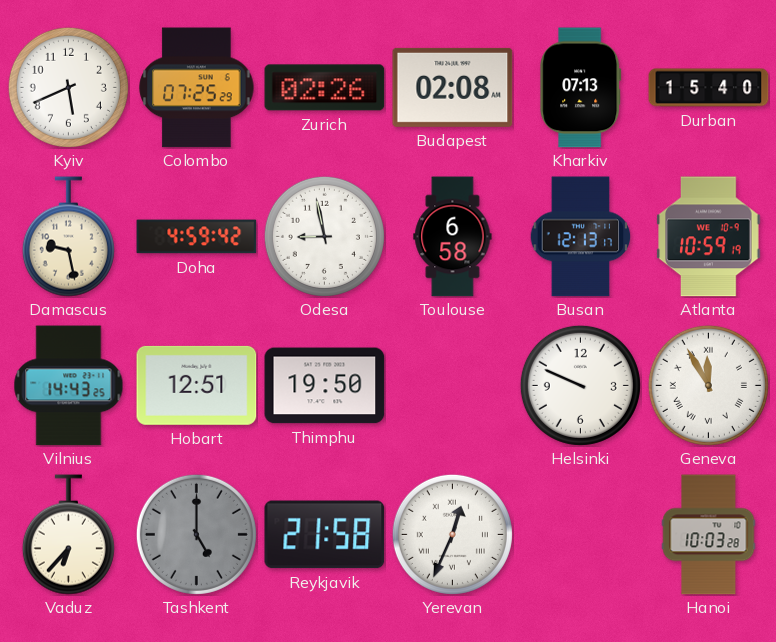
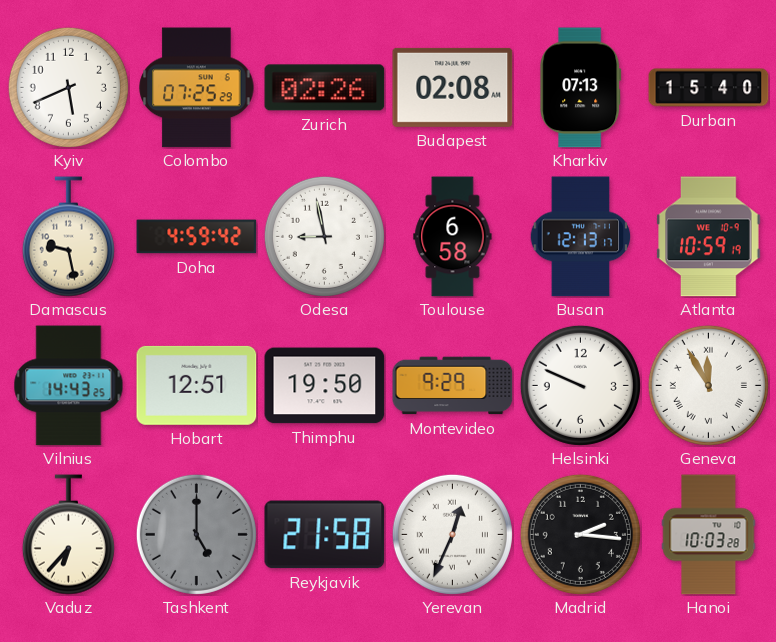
Montevideo: none -> 9:29 (453, 386)
Madrid: none -> 2:16 (580, 534)
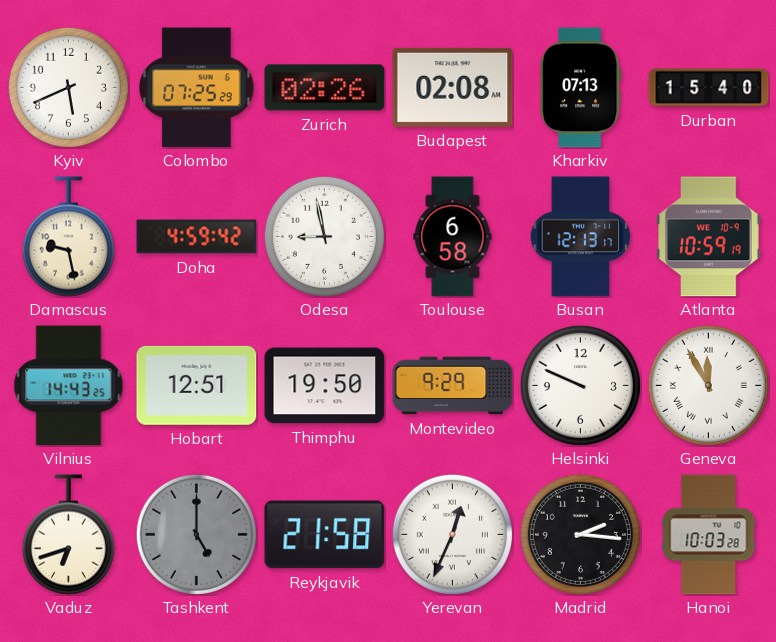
Vaduz: 6:37 -> 6:42 (68, 535)
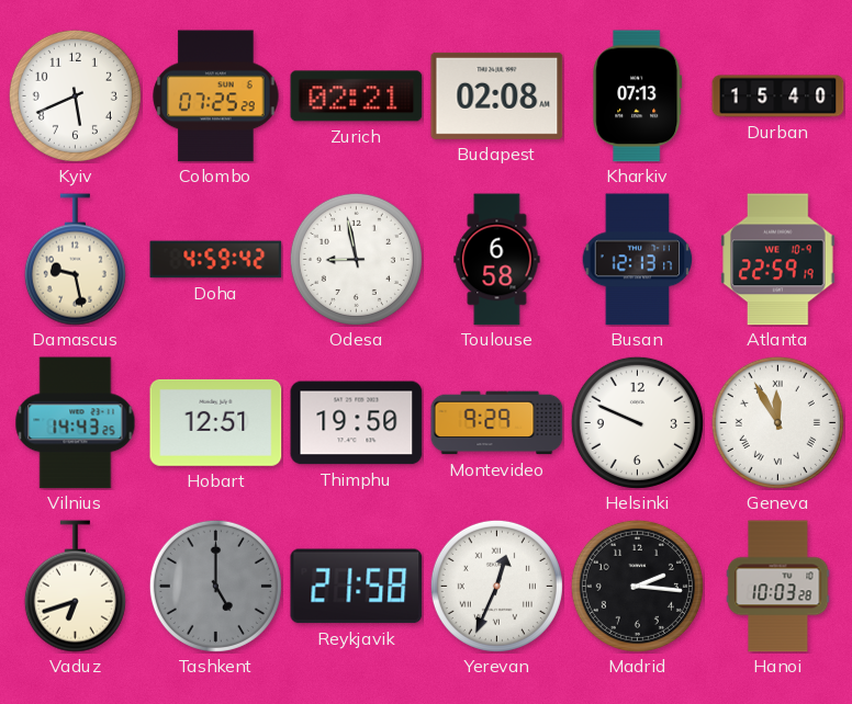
Zurich: 02:26 -> 02:21 (357, 96)
Atlanta: 10:59 -> 22:59 (778, 260)
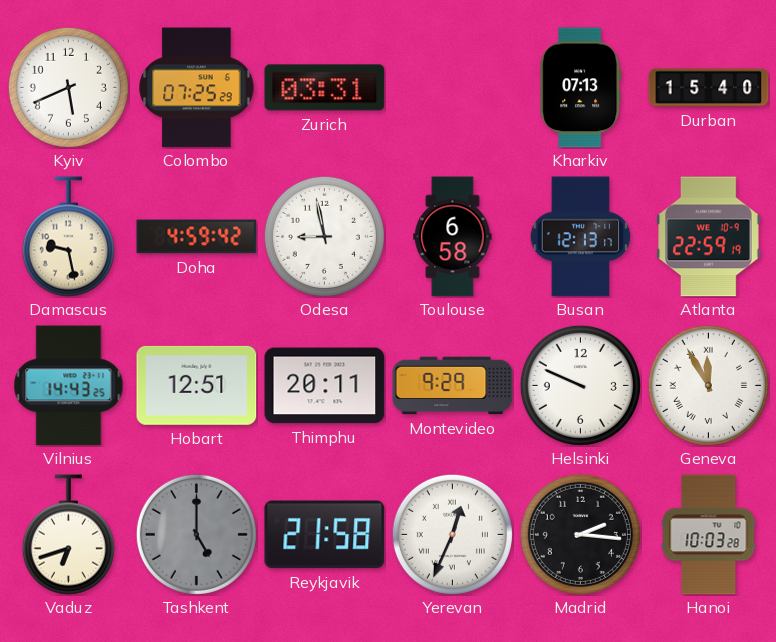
Zurich: 02:21 -> 03:31 (325, 88)
Budapest: 02:08 -> none (497, 95)
Thimphu: 19:50 -> 20:11 (325, 386)
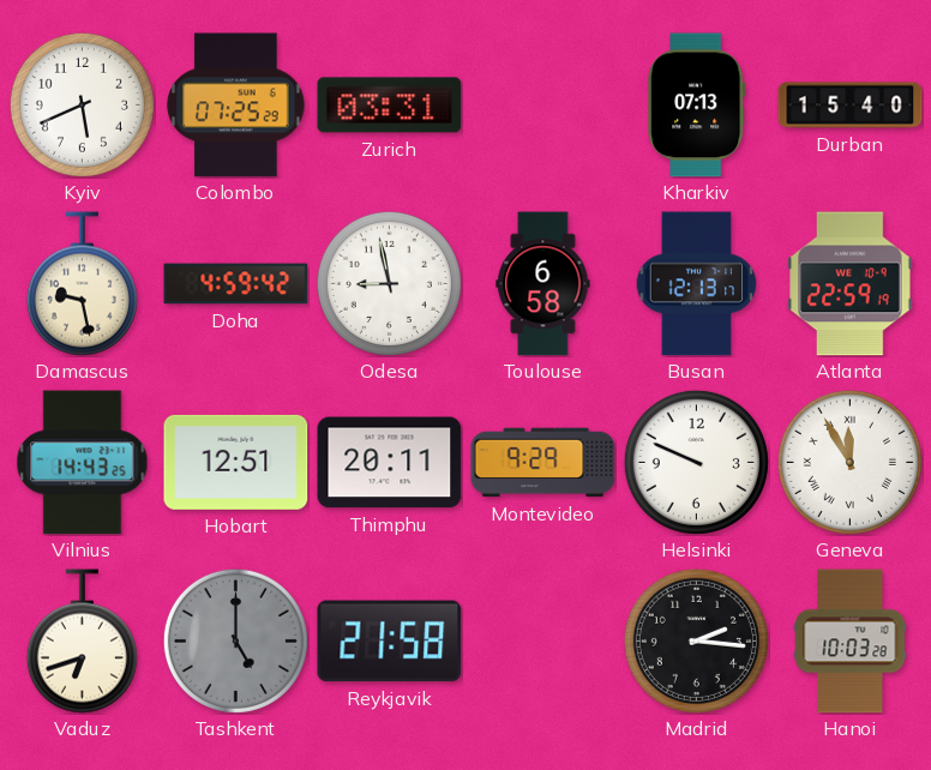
Yerevan: 12:34 -> none (452, 534)
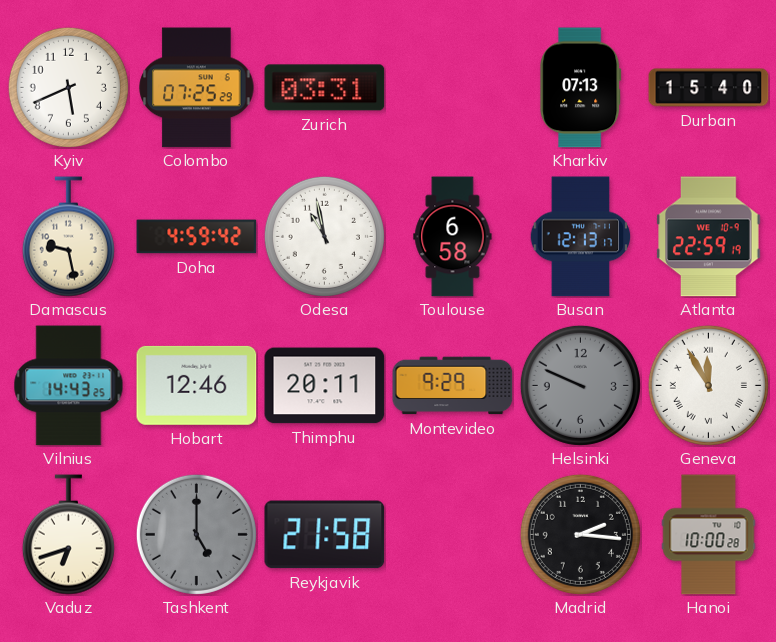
Odesa: 8:58 -> 10:58 (324, 236)
Hobart: 12:51 -> 12:46 (197, 385)
Helsinki dial: white -> grey (580, 385)
Hanoi: 10:03 -> 10:00 (709, 535)
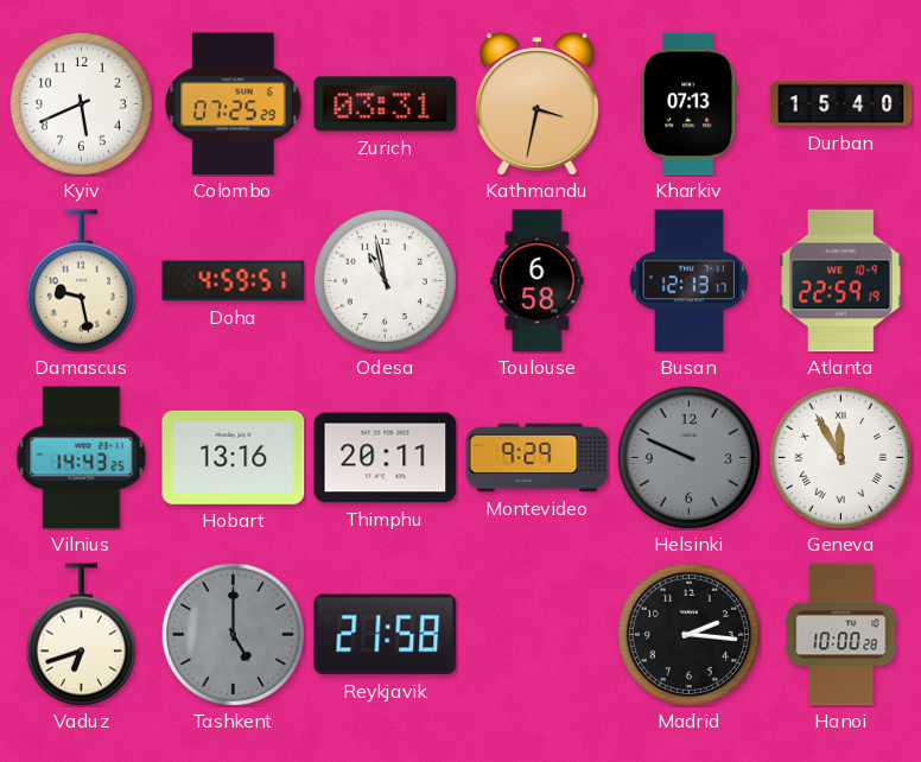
Kathmandu: none -> 3:32 (536, 104)
Doha: 4:59:42 -> 4:59:51 (234, 281)
Hobart: 12:46 -> 13:16 (234, 457)
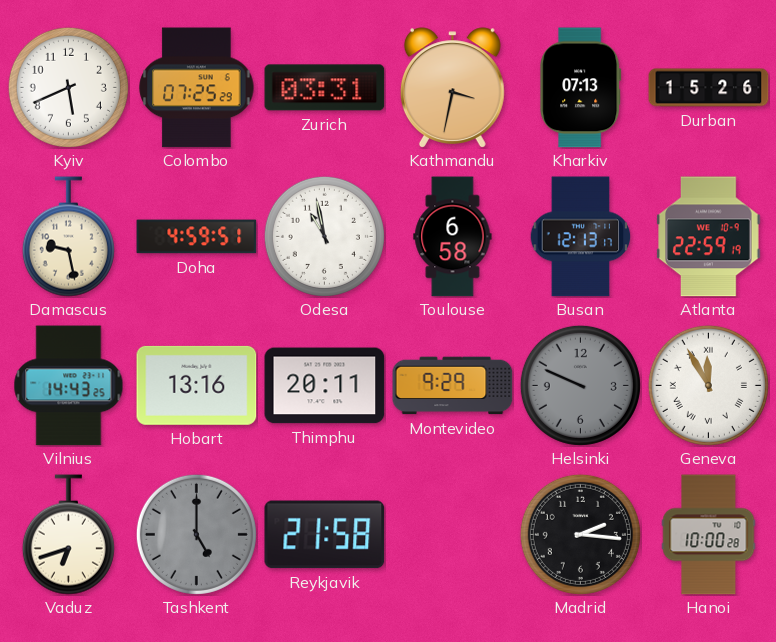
Durban: 15:40 -> 15:26 (709, 88)
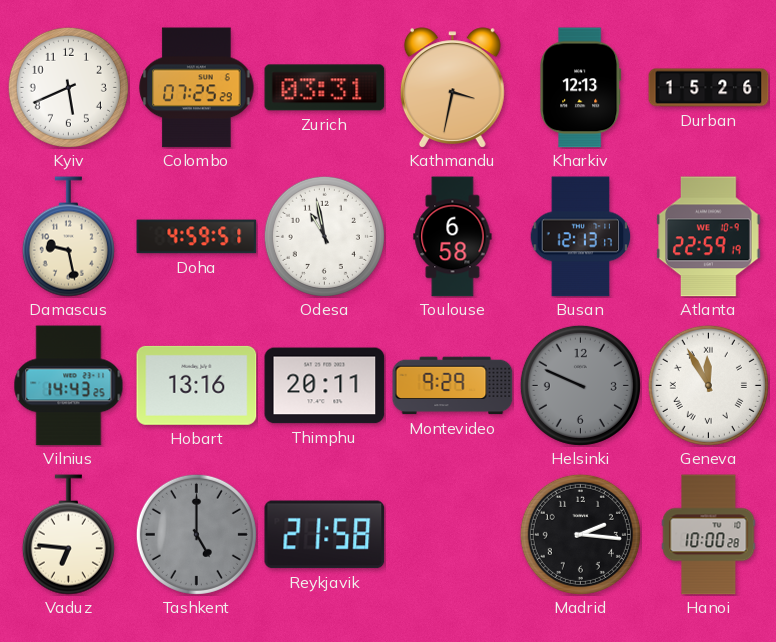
Kharkiv: 07:13 -> 12:13 (581, 88)
Vaduz: 6:42 -> 6:46 (68, 535)
